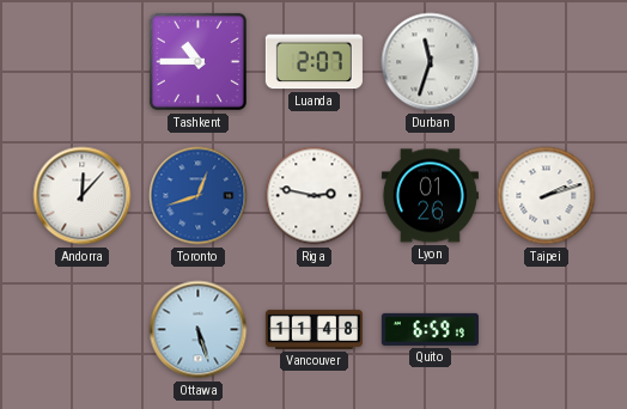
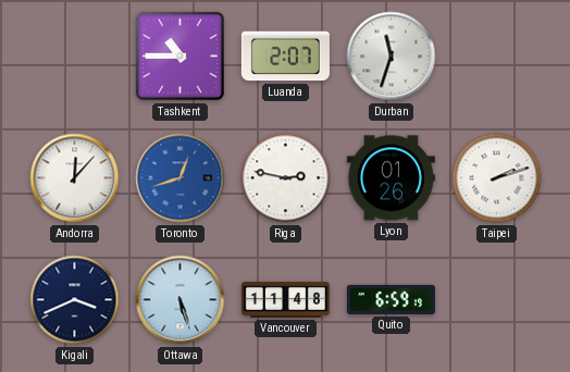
Kigali: none -> 3:41 (75, 300)
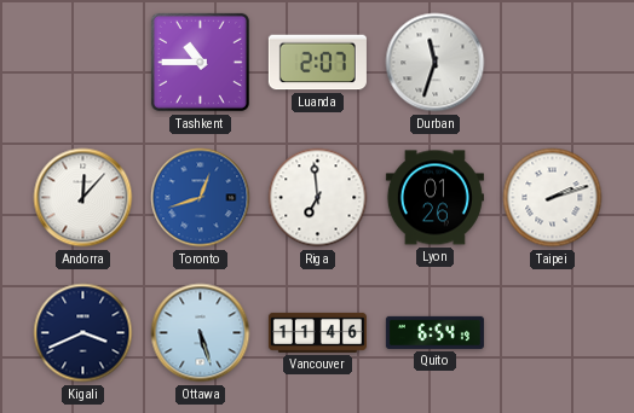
Riga: 2:47 -> 6:59 (318, 198)
Vancouver: 11:48 -> 11:46 (317, 332)
Quito: 6:59 -> 6:54 (434, 332)
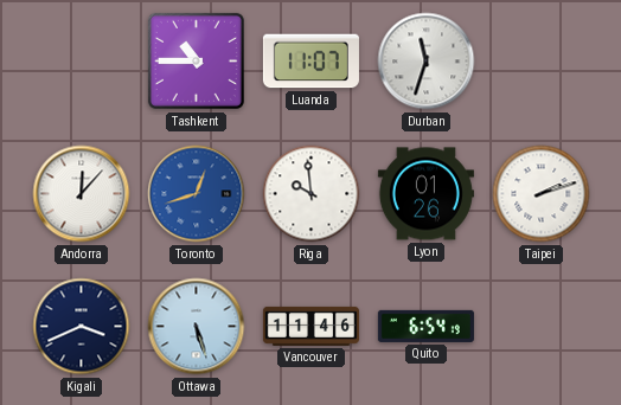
Luanda: 2:07 -> 11:07 (310, 62)
Riga: 6:59 -> 9:59 (312, 194)
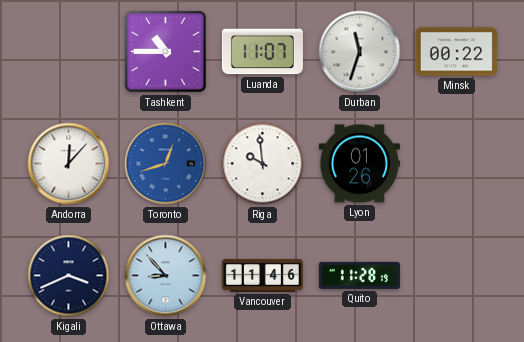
Minsk: none -> 00:22 (456, 52)
Taipei: 2:12 -> none (542, 194)
Ottawa: 5:27 -> 8:53 (166, 276)
Quito: 6:54 -> 11:28 (359, 275)
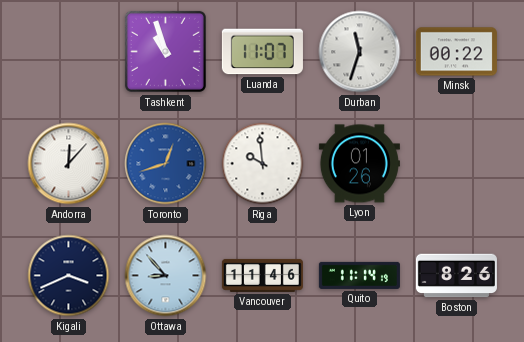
Tashkent: 10:45 -> 10:57 (165, 51)
Quito: 11:28 -> 11:14 (359, 275)
Boston: none -> 8:26 (456, 276)
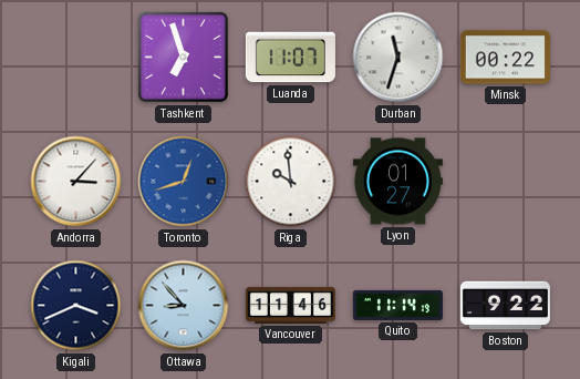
Tashkent: 10:57 -> 6:57 (183, 57)
Andorra: 12:07 -> 3:07 (76, 182)
Lyon: 01:26 -> 01:27 (397, 182)
Boston: 8:26 -> 9:22 (505, 306)
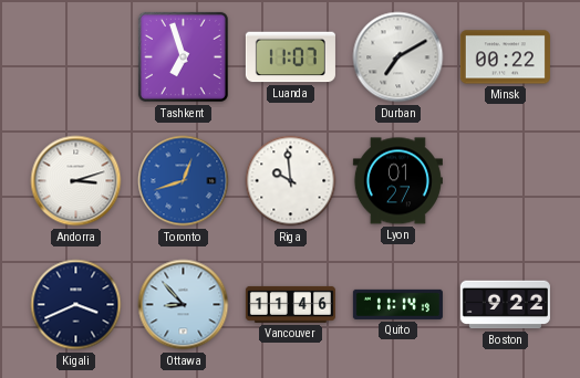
Durban: 11:33 -> 7:10 (398, 57)
Andorra: 3:07 -> 3:12 (76, 181)
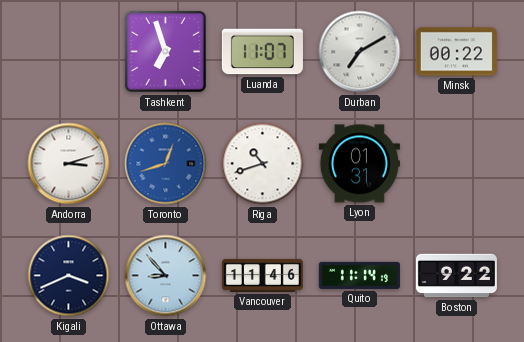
Riga: 9:59 -> 10:42 (263, 164)
Lyon: 01:27 -> 01:31 (359, 164)
